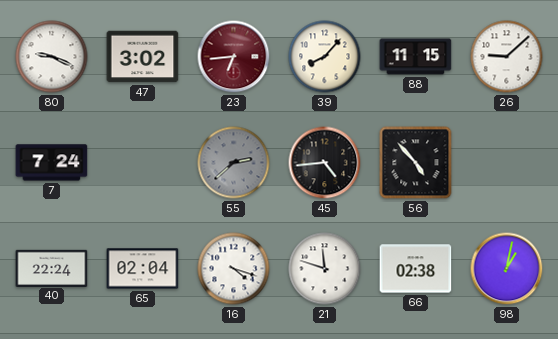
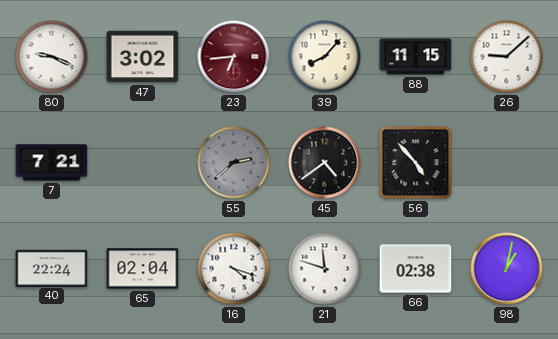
7: 7:24 -> 7:21 (52, 163)
45: 4:44 -> 4:39 (325, 163)
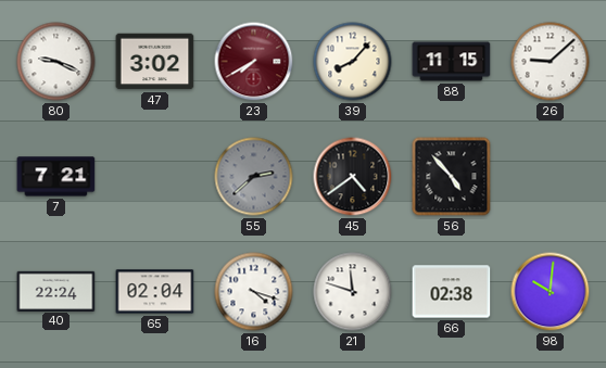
23: 6:44 -> 7:40 (254, 62)
98: 1:02 -> 10:01 (551, 292)
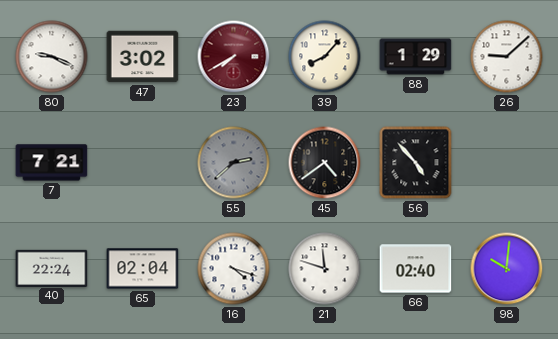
88: 11:15 -> 1:29 (416, 57)
66: 02:38 -> 02:40 (416, 269)
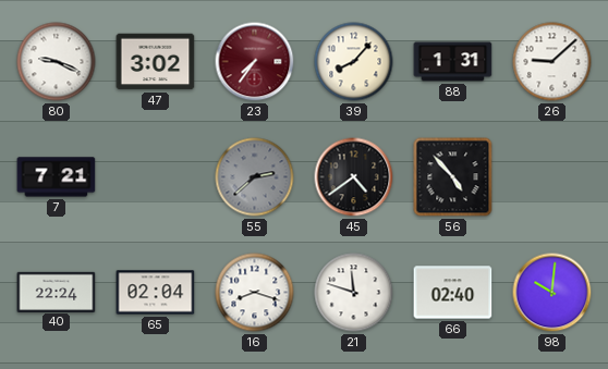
23: 7:40 -> 7:36 (255, 62)
88: 1:29 -> 1:31 (453, 62)
16: 4:18 -> 8:18 (255, 293)
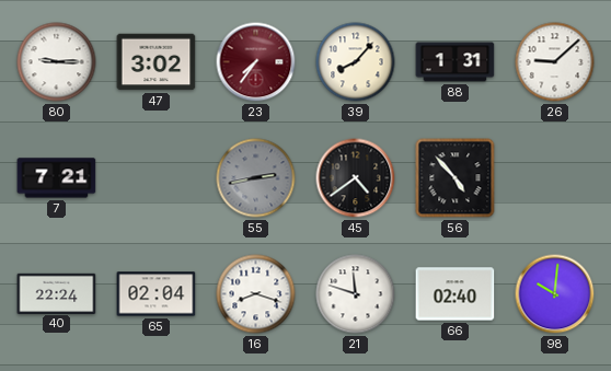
80: 9:19 -> 9:15 (57, 62)
55: 2:38 -> 2:43 (256, 178)
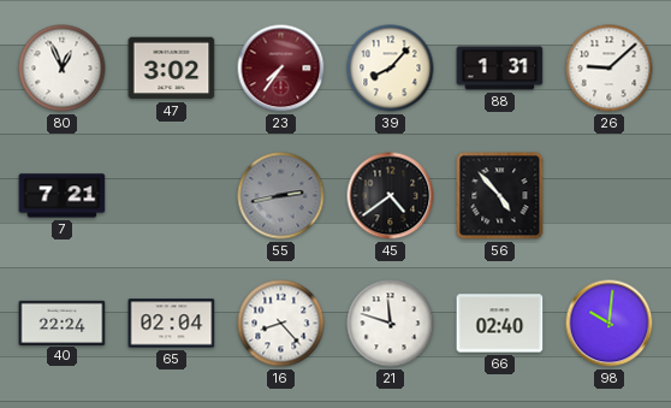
80: 9:15 -> 12:56 (63, 69)
16: 8:18 -> 8:23 (281, 324)
